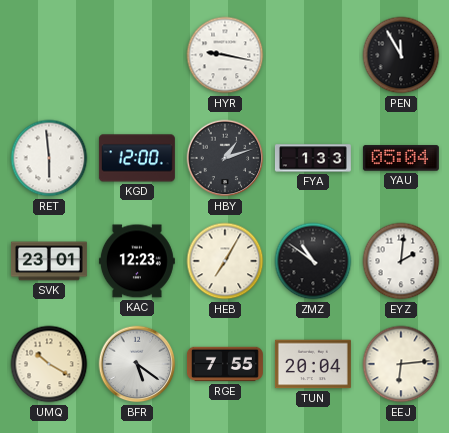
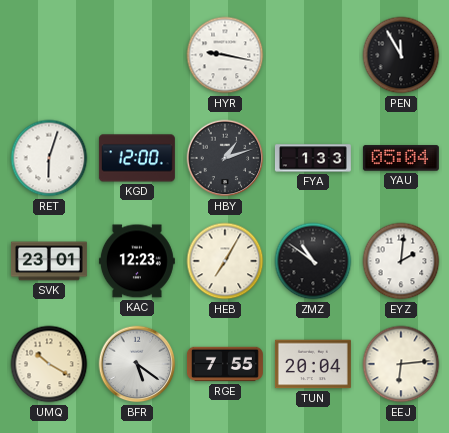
RET: 5:59 -> 6:03 (49, 158)
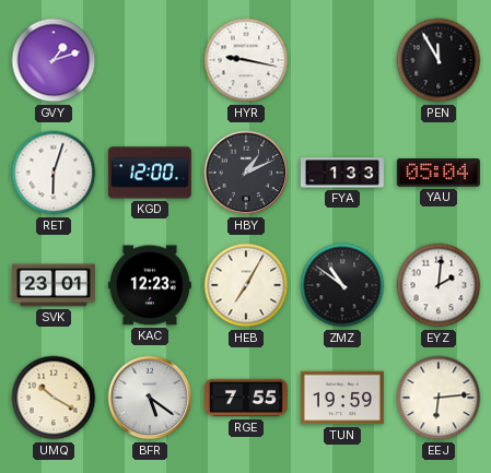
GVY: none -> 1:12 (54, 60)
HBY: 1:12 -> 1:11 (246, 173)
TUN: 20:04 -> 19:59 (342, 398)
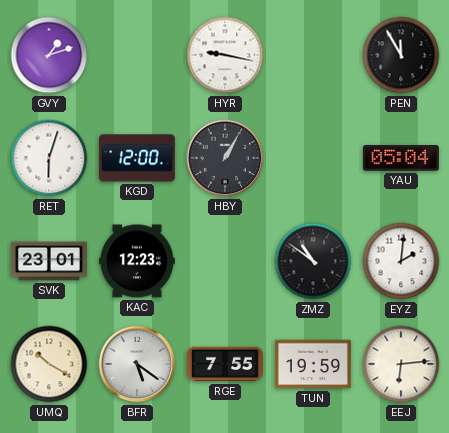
HBY: 1:11 -> 1:05 (225, 158)
FYA: 1:33 -> none (342, 173)
HEB: 7:05 -> none (246, 285)
